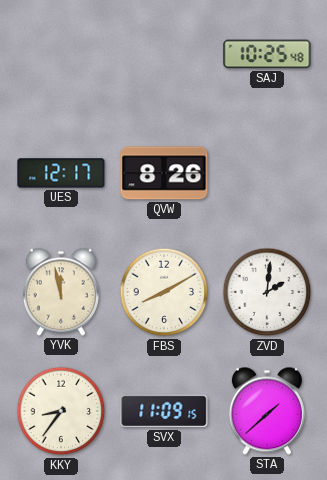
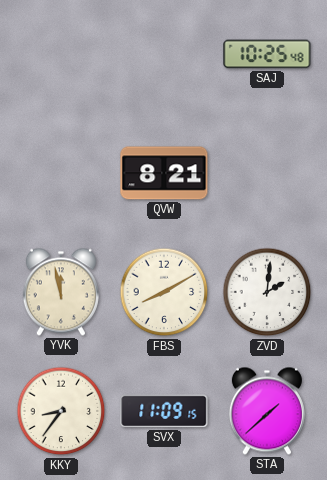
UES: 12:17 -> none (61, 173)
QVW: 8:26 -> 8:21 (164, 173)
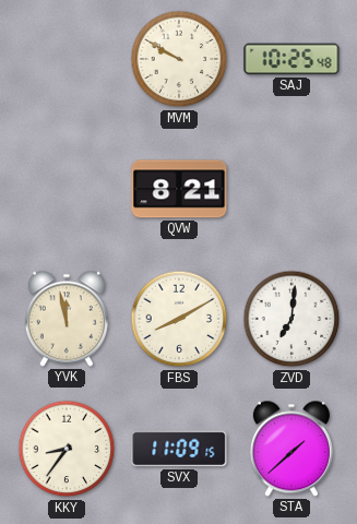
MVM: none -> 9:50 (179, 59)
ZVD: 2:01 -> 7:01 (291, 319)
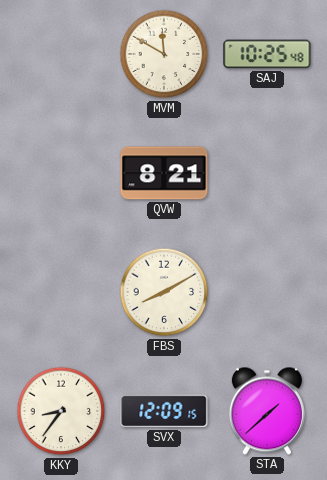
MVM: 9:50 -> 11:50 (164, 54)
YVK: 11:58 -> none (67, 319)
ZVD: 7:01 -> none (291, 319)
SVX: 11:09 -> 12:09 (164, 411)
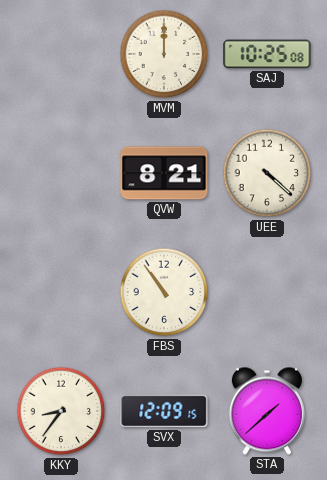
MVM: 11:50 -> 12:00 (164, 54)
SAJ: 10:25:48 -> 10:25:08 (267, 54)
UEE: none -> 4:22 (267, 173)
FBS: 8:10 -> 10:54 (164, 292)
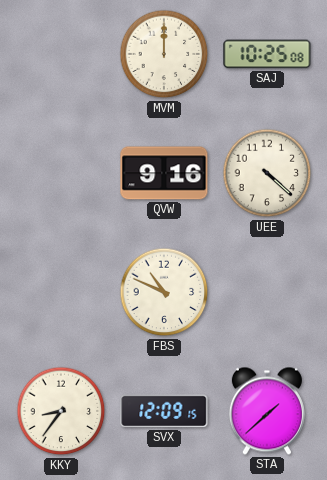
QVW: 8:21 -> 9:16 (164, 173)
FBS: 10:54 -> 10:49 (164, 292)
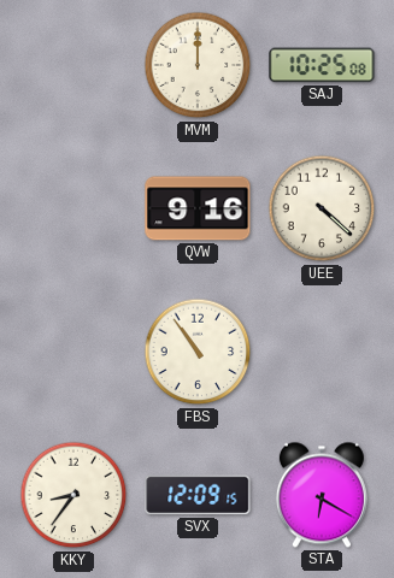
FBS: 10:49 -> 10:54 (198, 352)
STA: 1:38 -> 6:20 (322, 495)
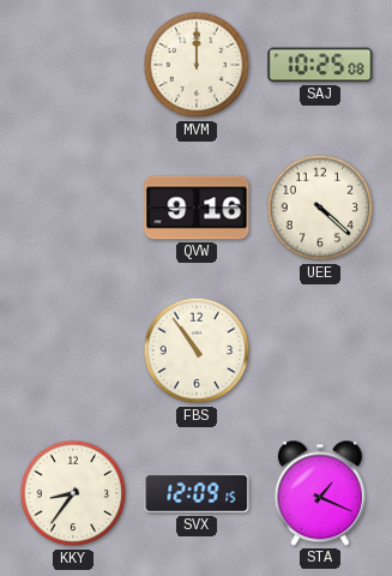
STA: 6:20 -> 1:19 (320, 493)
